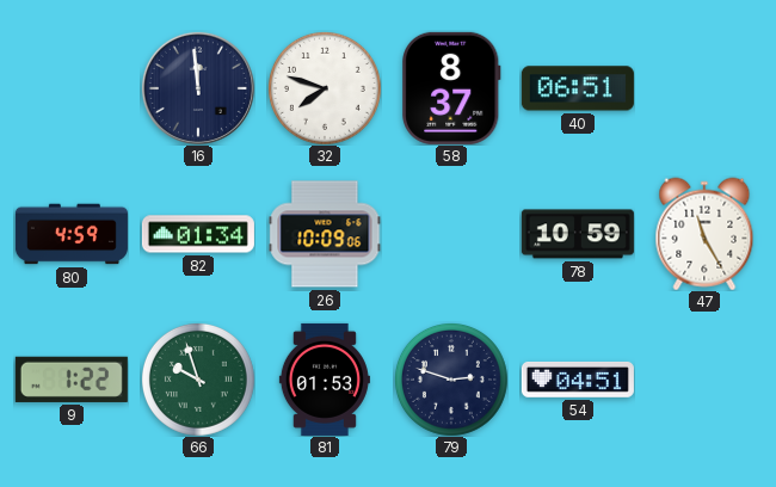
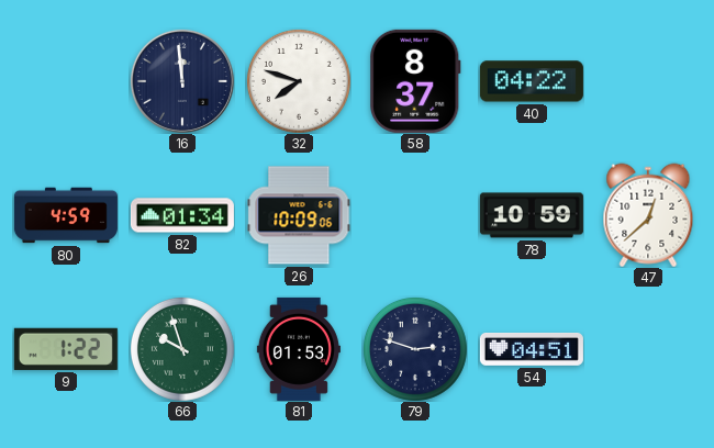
40: 06:51 -> 04:22 (532, 81)
47: 11:25 -> 12:38 (648, 215)
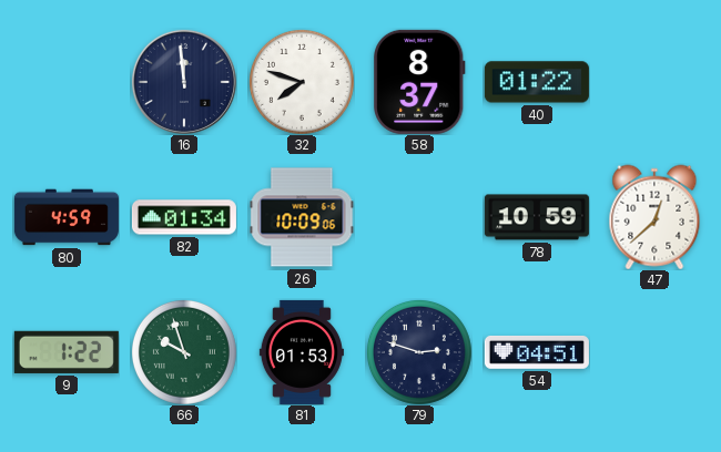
40: 04:22 -> 01:22 (537, 82)
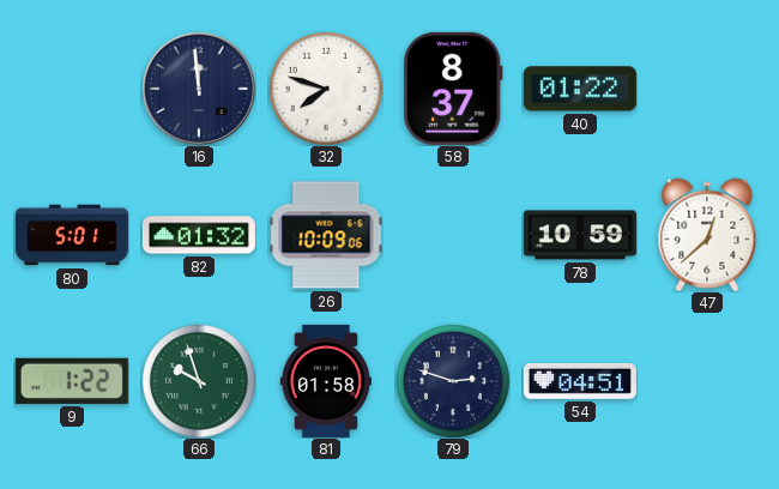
80: 4:59 -> 5:01 (72, 235)
82: 01:34 -> 01:32 (199, 235)
81: 01:53 -> 01:58 (326, 381)
